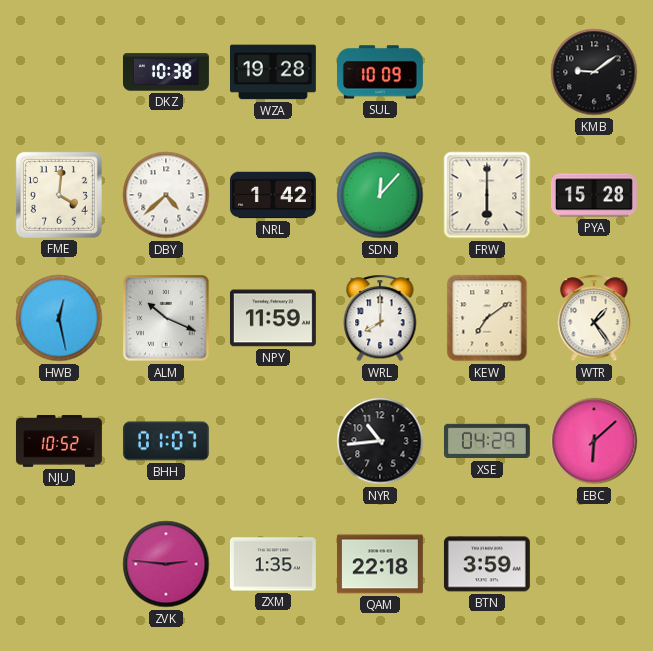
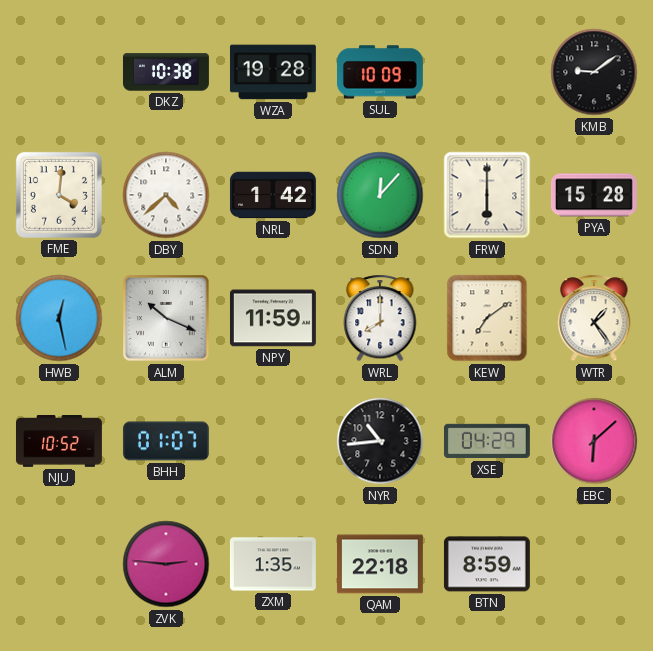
BTN: 3:59 -> 8:59 (487, 564)
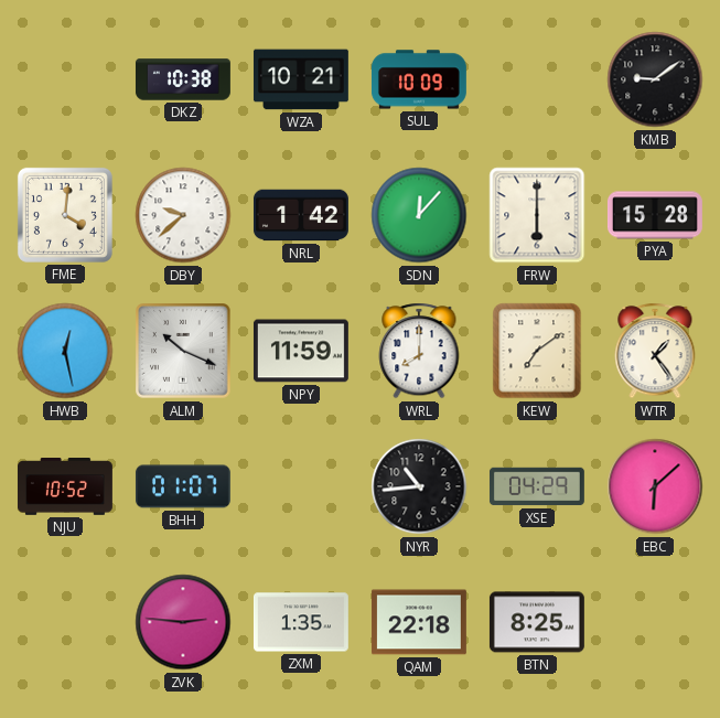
WZA: 19:28 -> 10:21 (301, 79)
DBY: 4:38 -> 9:38 (183, 215)
BTN: 8:59 -> 8:25 (537, 622)
